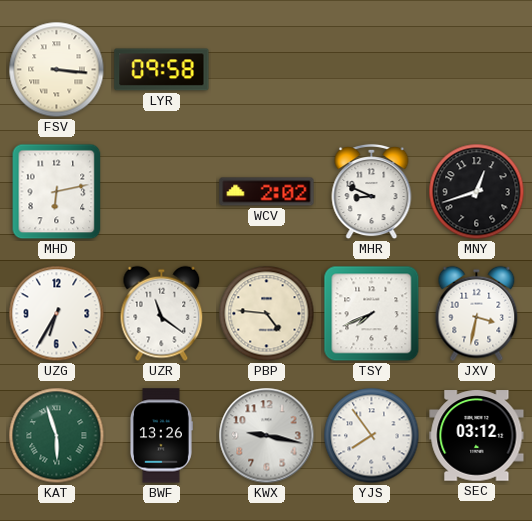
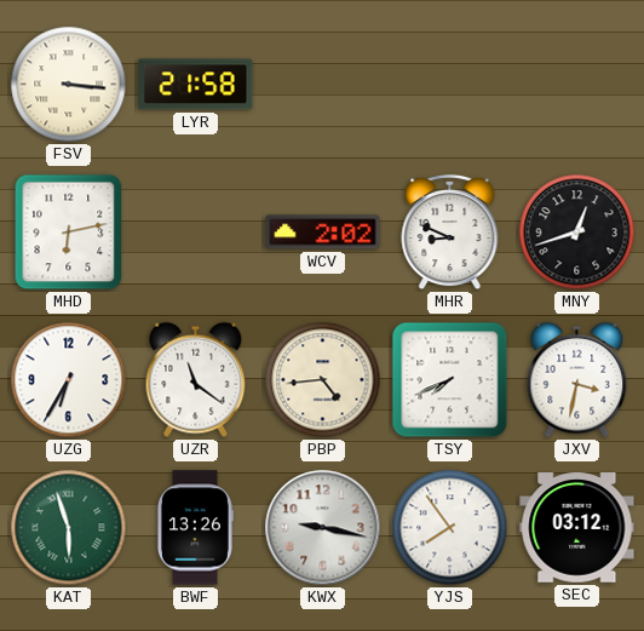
LYR: 09:58 -> 21:58 (196, 85)
PBP: 4:46 -> 4:44 (323, 380)
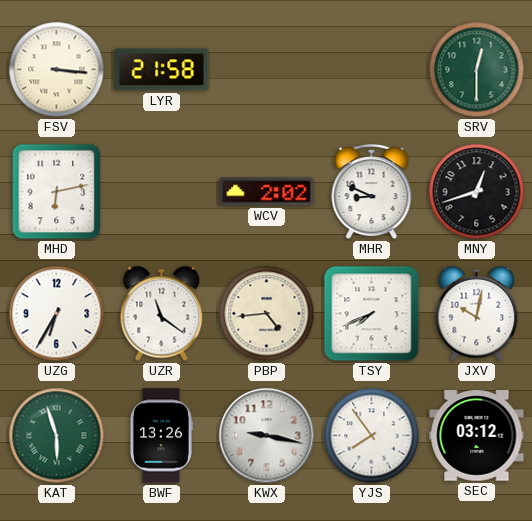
SRV: none -> 12:30 (477, 70)
JXV: 3:32 -> 10:02 (477, 314)
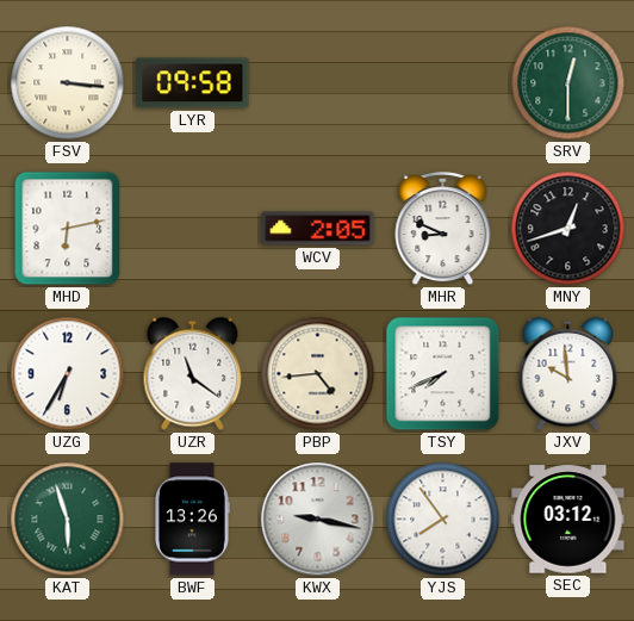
LYR: 21:58 -> 09:58 (193, 83)
WCV: 2:02 -> 2:05 (318, 229)
JXV: 10:02 -> 9:59 (568, 374)
